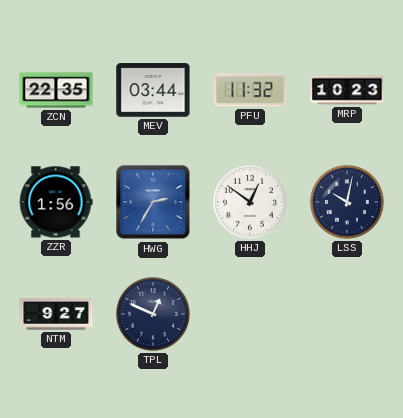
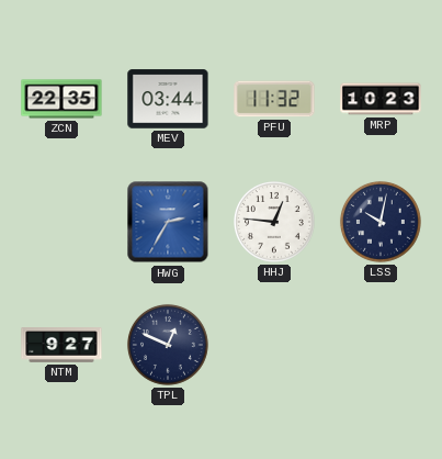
ZZR: 1:56 -> none (56, 202)
HHJ: 12:51 -> 12:46 (274, 222)
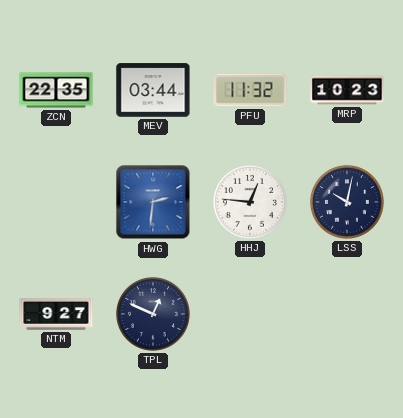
HWG: 2:35 -> 2:31 (153, 202)
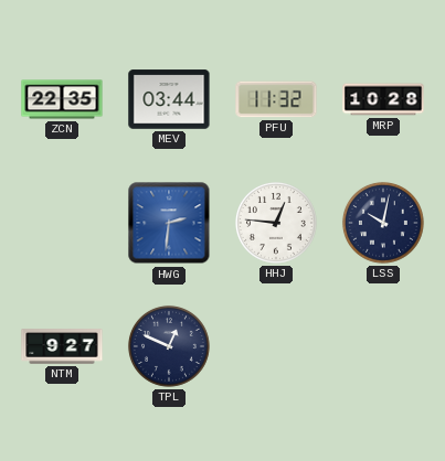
MRP: 10:23 -> 10:28 (383, 99)
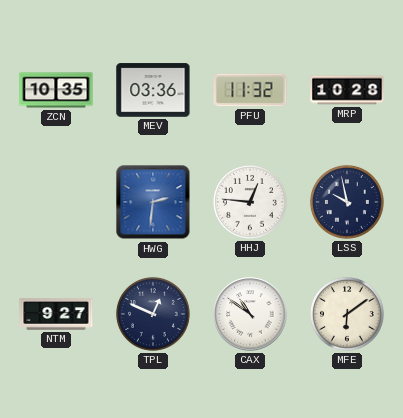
ZCN: 22:35 -> 10:35 (56, 90)
MEV: 03:44 -> 03:36 (153, 90)
LSS: 10:02 -> 9:58 (347, 202)
CAX: none -> 10:51 (250, 314)
MFE: none -> 6:09 (347, 314)
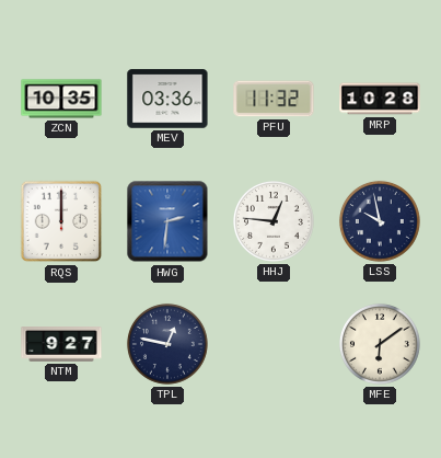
RQS: none -> 12:00 (61, 221)
TPL: 12:49 -> 12:47 (167, 344)
CAX: 10:51 -> none (250, 314)
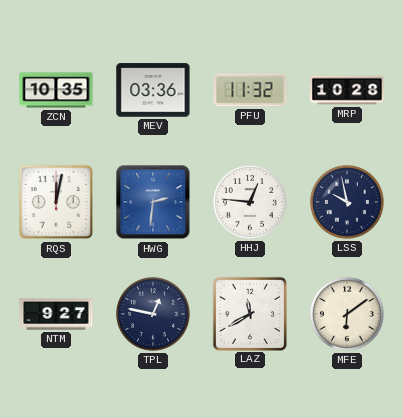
RQS: 12:00 -> 12:02 (56, 202)
LAZ: none -> 11:40 (249, 313)
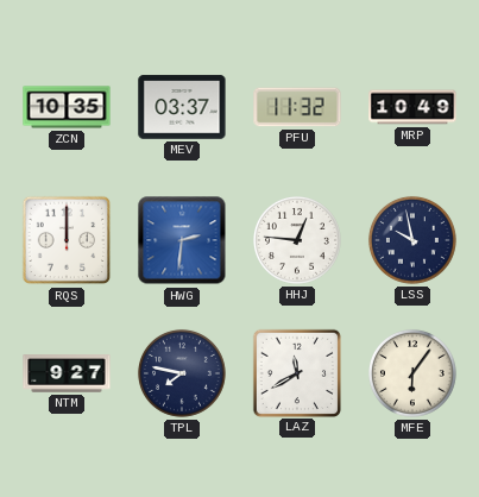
MEV: 03:36 -> 03:37 (182, 107)
MRP: 10:28 -> 10:49 (412, 107)
RQS: 12:02 -> 12:00 (67, 240)
TPL: 12:47 -> 7:47 (182, 373)
MFE: 6:09 -> 6:06 (412, 373)
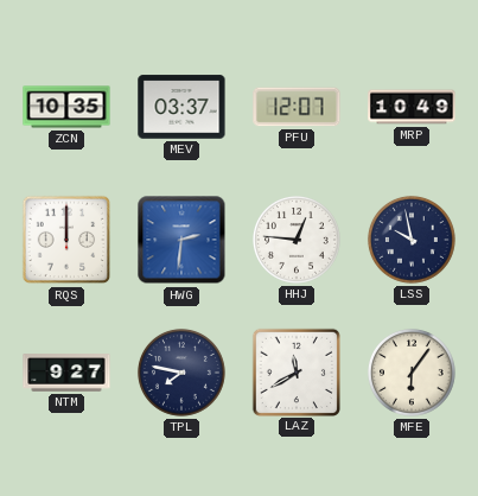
PFU: 11:32 -> 12:07 (297, 107)
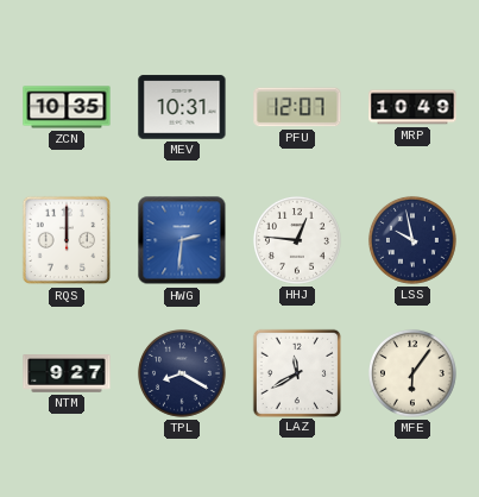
MEV: 03:37 -> 10:31 (182, 107)
TPL: 7:47 -> 8:20 (182, 373)
